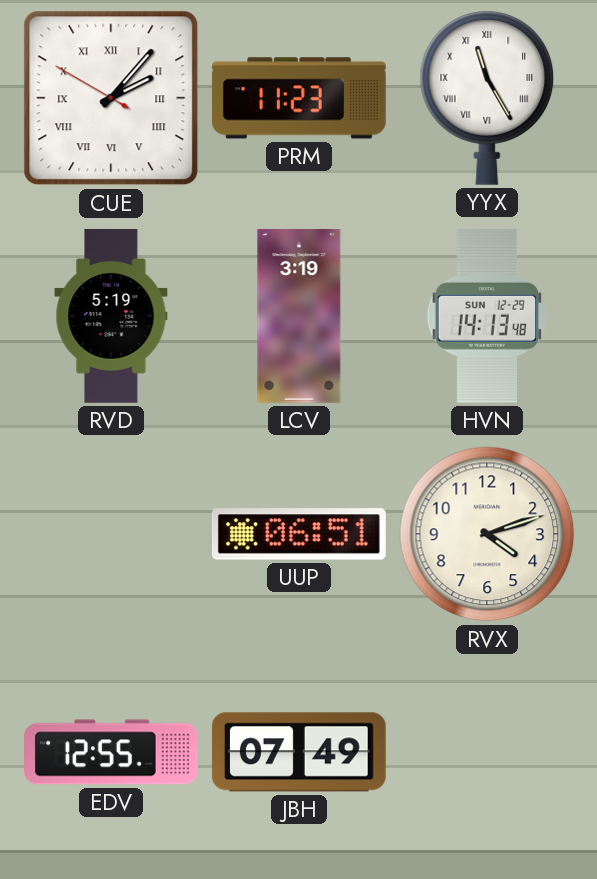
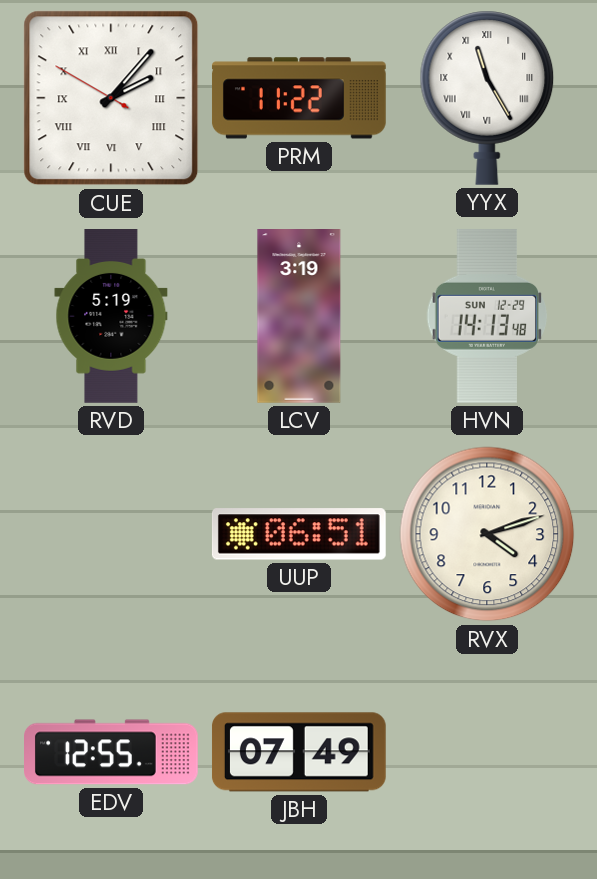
PRM: 11:23 -> 11:22 (299, 98)
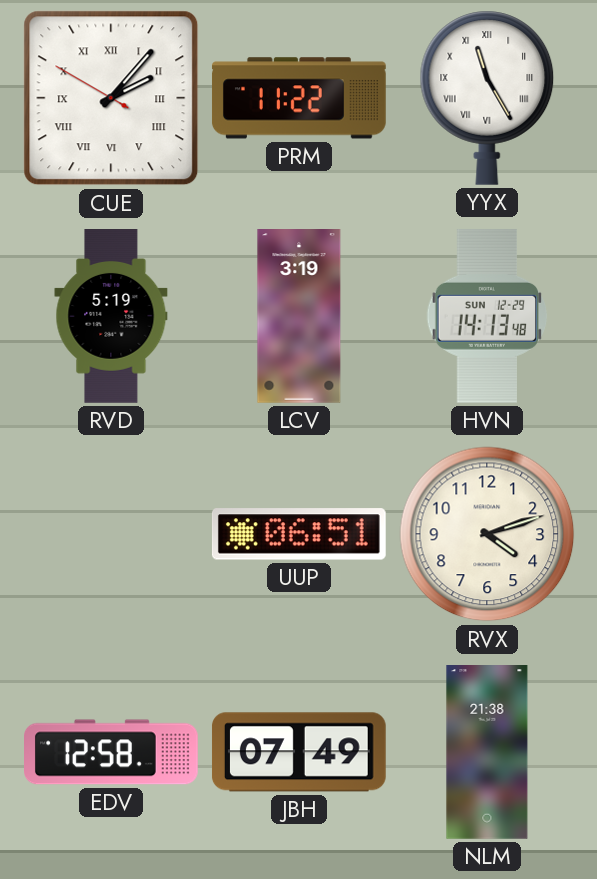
EDV: 12:55 -> 12:58 (112, 752)
NLM: none -> 21:38 (487, 753)
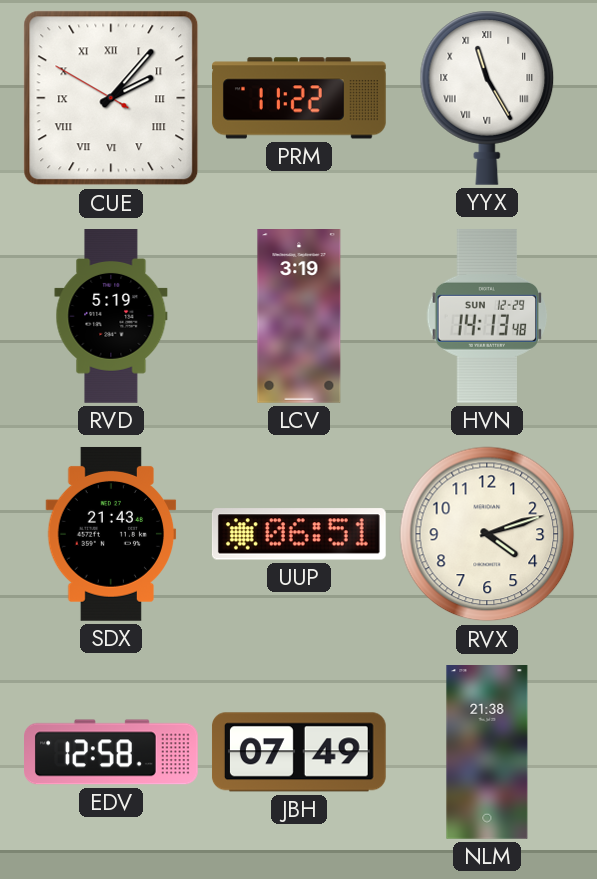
SDX: none -> 21:43 (111, 534)
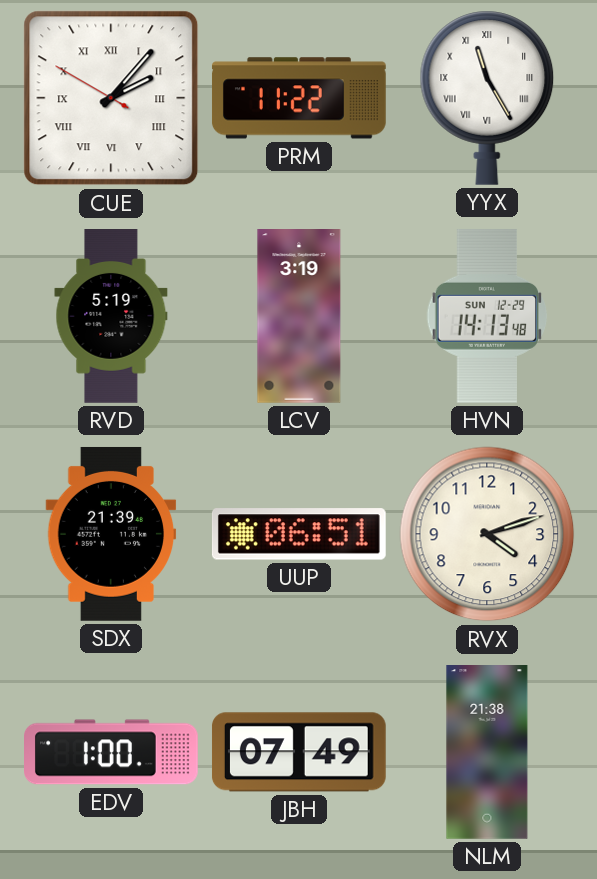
SDX: 21:43 -> 21:39 (111, 534)
EDV: 12:58 -> 1:00 (112, 752)
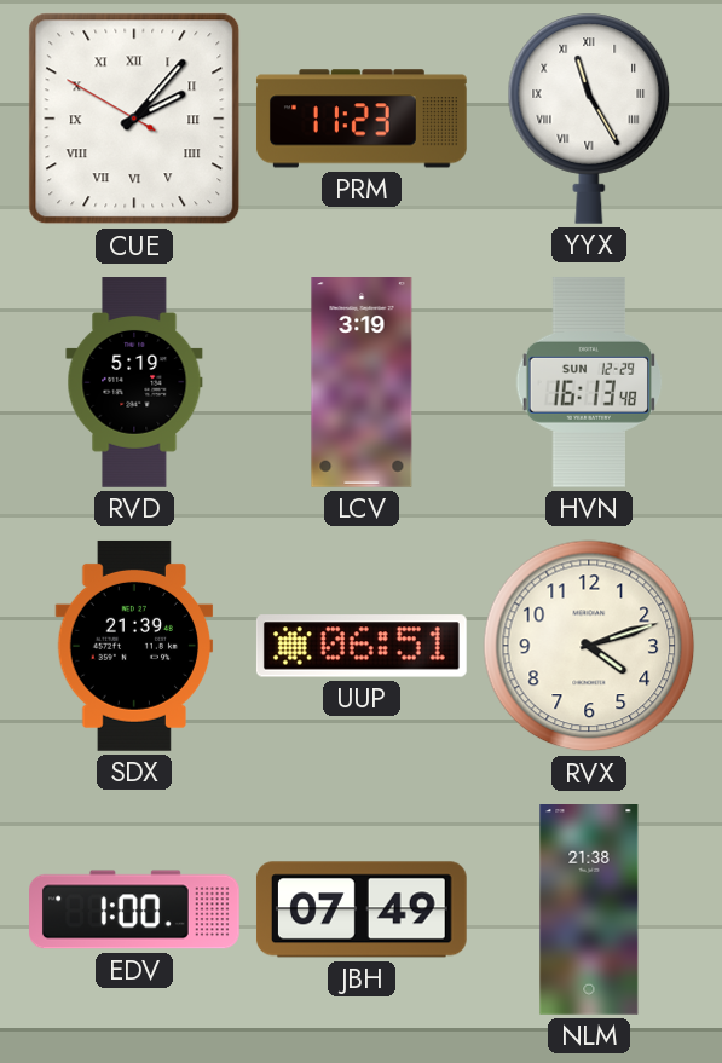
PRM: 11:22 -> 11:23 (362, 119)
HVN: 14:13 -> 16:13 (589, 382)
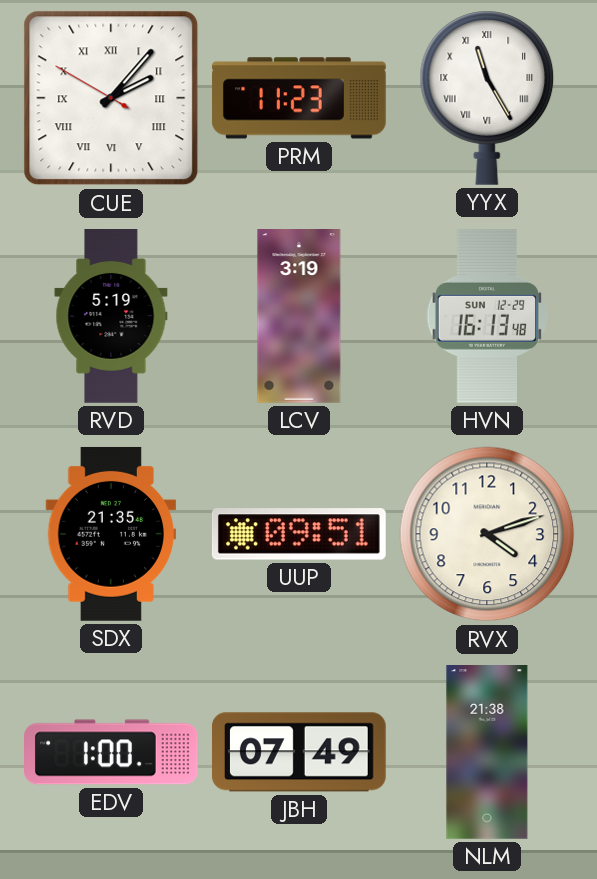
SDX: 21:39 -> 21:35 (111, 534)
UUP: 06:51 -> 09:51 (299, 534)
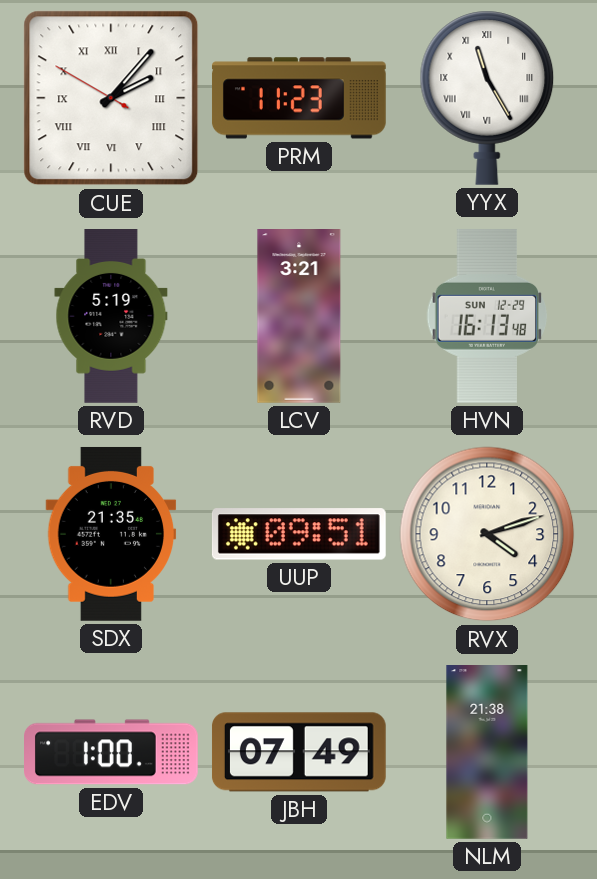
LCV: 3:19 -> 3:21 (299, 317)
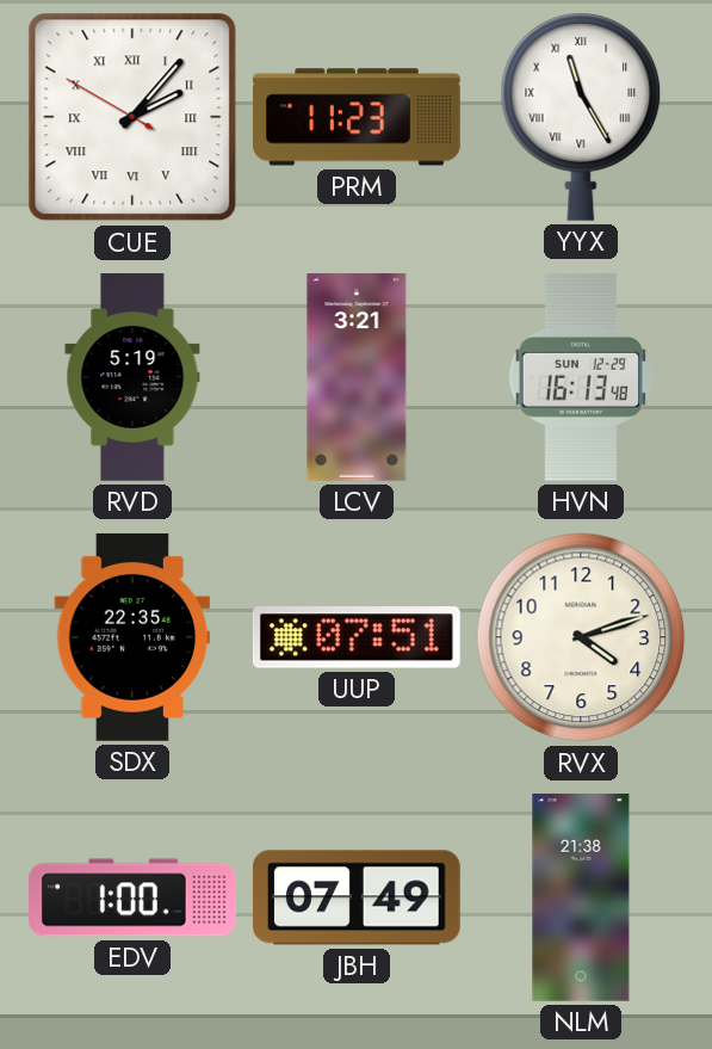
SDX: 21:35 -> 22:35 (132, 637)
UUP: 09:51 -> 07:51 (357, 637)
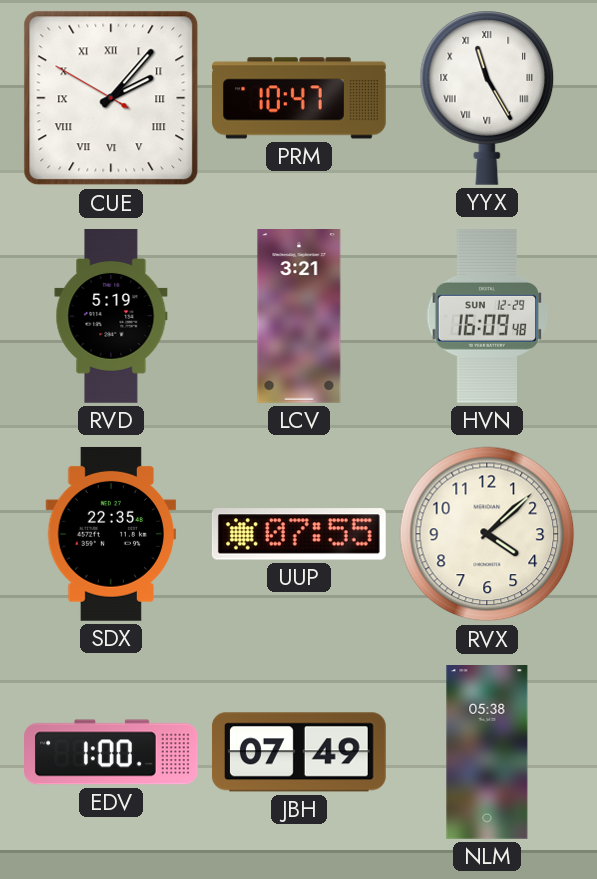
PRM: 11:23 -> 10:47 (299, 98)
HVN: 16:13 -> 16:09 (487, 316)
UUP: 07:51 -> 07:55 (299, 534)
RVX: 4:12 -> 4:08 (487, 534)
NLM: 21:38 -> 05:38 (487, 753)
